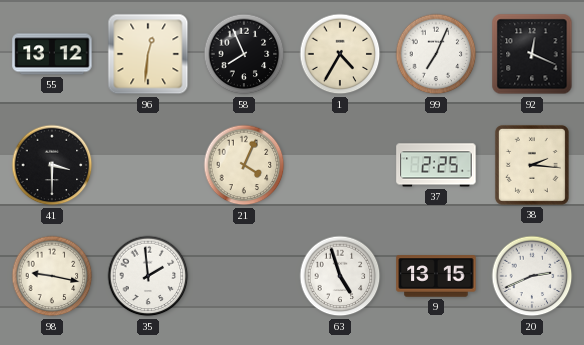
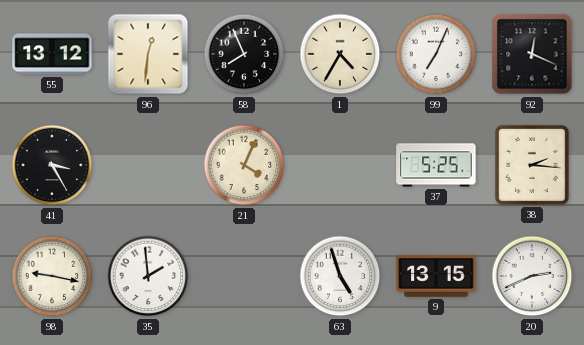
41: 3:30 -> 3:25 (52, 165)
37: 2:25 -> 5:25 (436, 165)
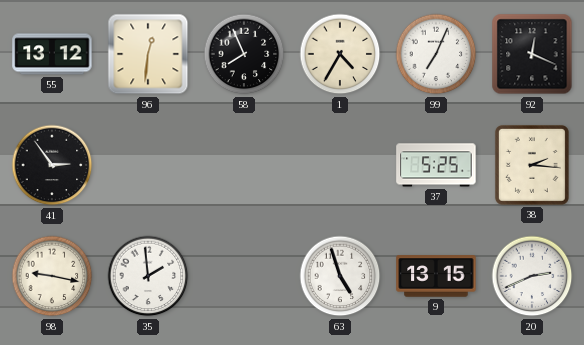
41: 3:25 -> 2:54 (52, 165)
21: 4:04 -> none (244, 165)
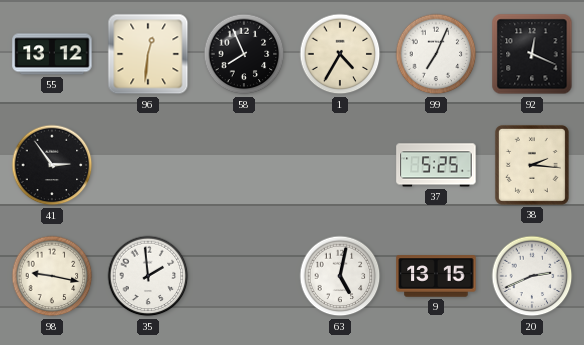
63: 4:57 -> 5:02 (340, 276)
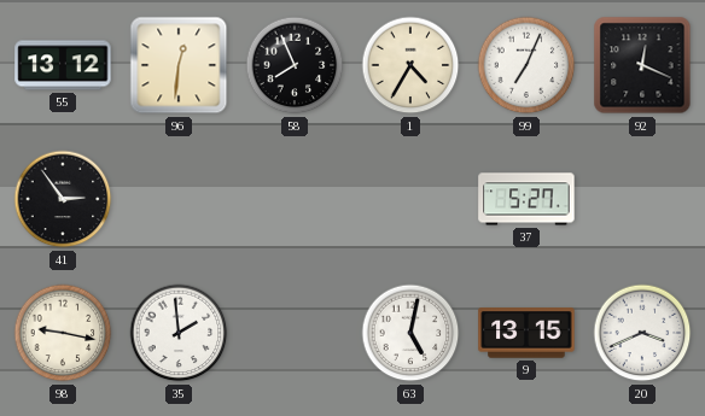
37: 5:25 -> 5:27 (526, 199)
38: 2:16 -> none (532, 165)
20: 2:41 -> 3:41 (642, 333)
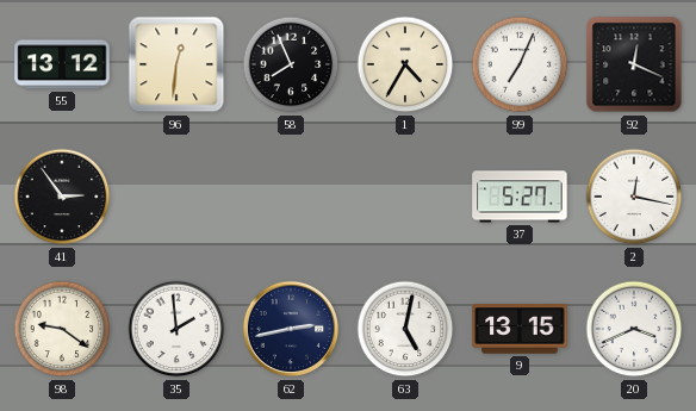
2: none -> 12:17 (634, 197)
98: 9:17 -> 9:21 (62, 329)
62: none -> 2:43 (291, 329)
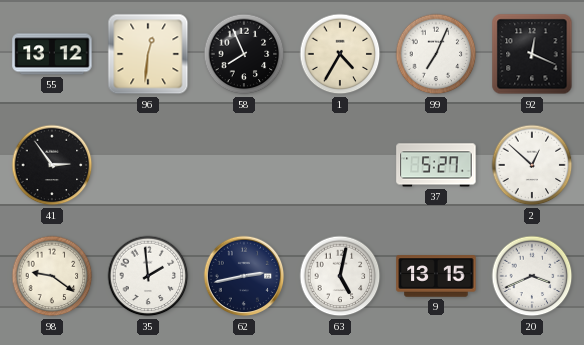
2: 12:17 -> 12:52 (532, 165)
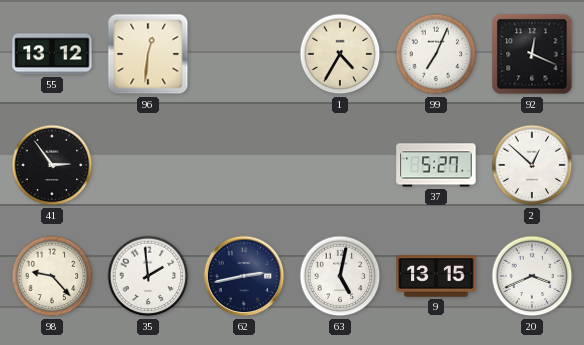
58: 7:56 -> none (244, 54)
98: 9:21 -> 9:23 (52, 276)
